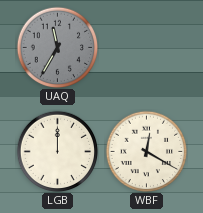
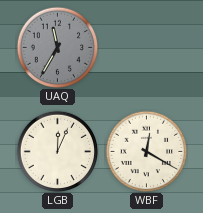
LGB: 12:00 -> 12:04 (57, 151)
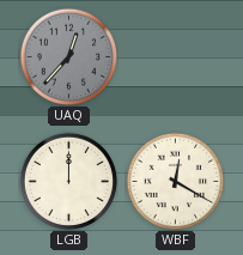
UAQ: 11:35 -> 12:37 (68, 56)
LGB: 12:04 -> 12:00 (68, 181)
